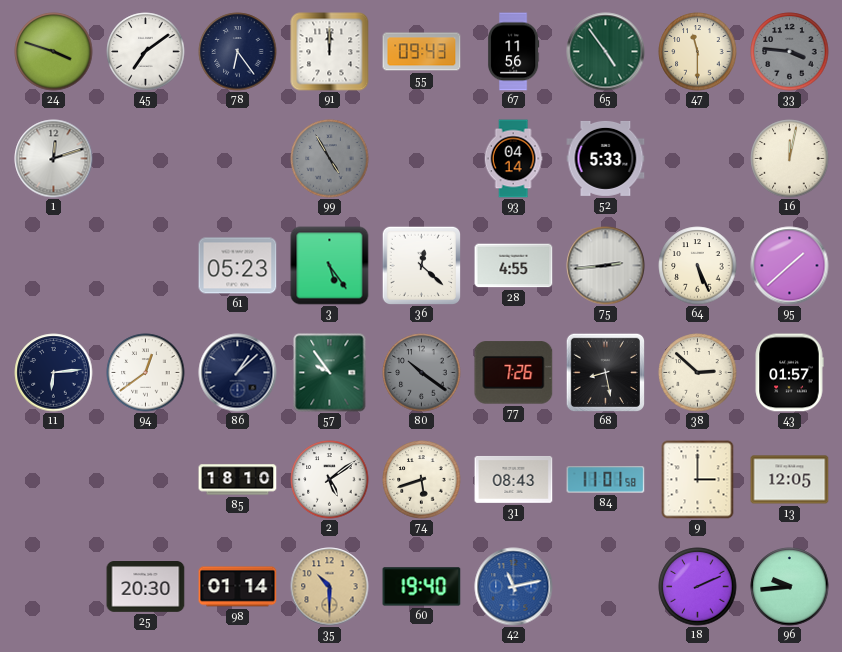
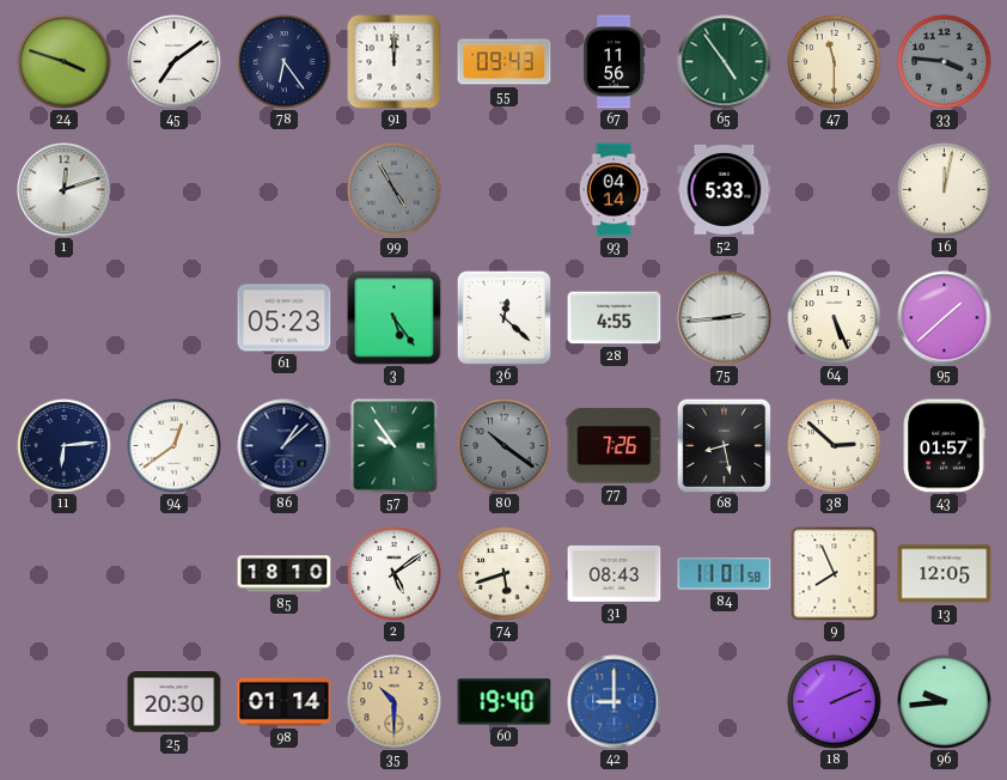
9: 3:00 -> 7:56 (835, 574)
42: 11:13 -> 9:00 (615, 702)
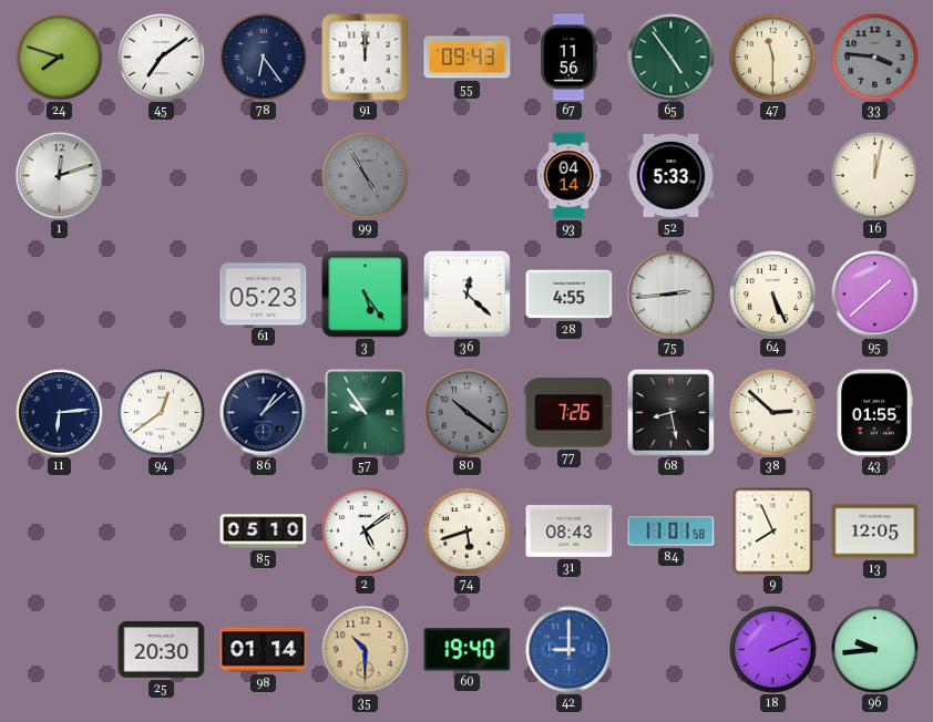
24: 3:48 -> 7:48 (60, 58)
43: 01:57 -> 01:55 (874, 413)
85: 18:10 -> 05:10 (264, 532)
